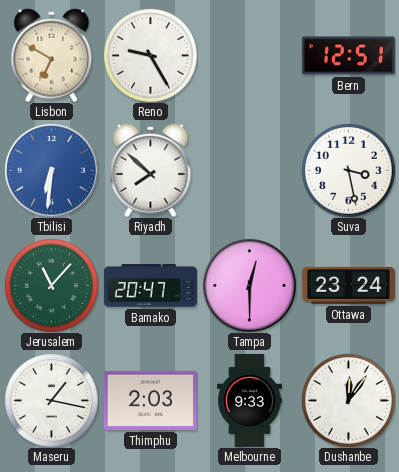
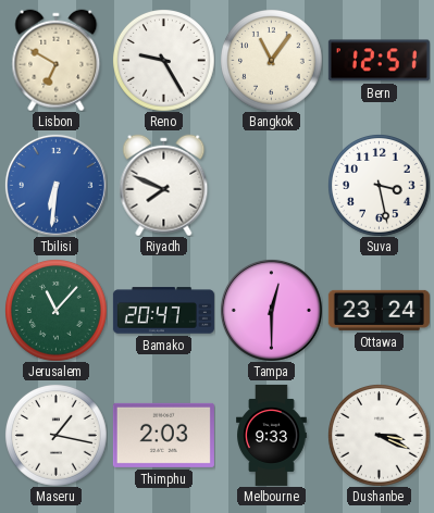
Bangkok: none -> 11:06 (272, 61)
Riyadh: 7:52 -> 7:49 (164, 185)
Dushanbe: 12:06 -> 3:19 (380, 436)
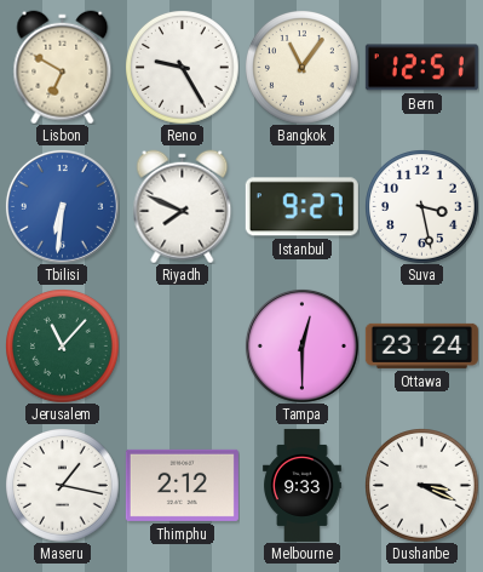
Istanbul: none -> 9:27 (301, 207)
Bamako: 20:47 -> none (163, 311)
Thimphu: 2:03 -> 2:12 (182, 485)
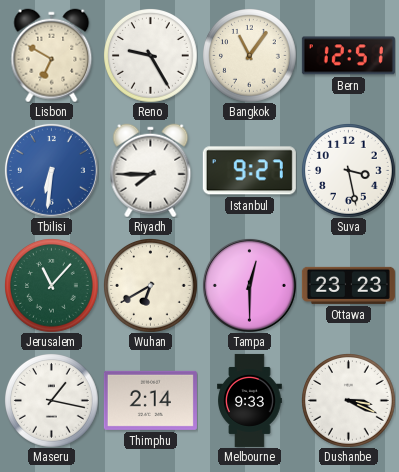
Riyadh: 7:49 -> 7:45 (151, 170)
Wuhan: none -> 6:40 (151, 286)
Ottawa: 23:24 -> 23:23 (348, 285)
Thimphu: 2:12 -> 2:14 (150, 400)
